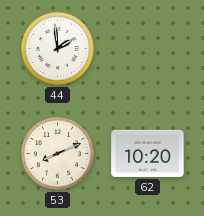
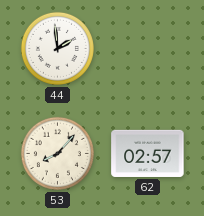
53: 8:11 -> 8:07 (57, 153)
62: 10:20 -> 02:57 (148, 153)
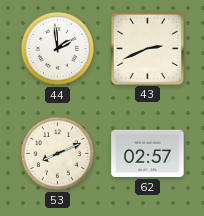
43: none -> 2:41 (147, 48)
53: 8:07 -> 8:11 (57, 153)
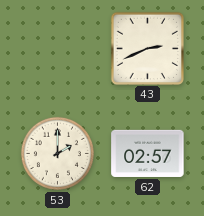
44: 1:59 -> none (57, 48)
53: 8:11 -> 2:00 (57, 153)
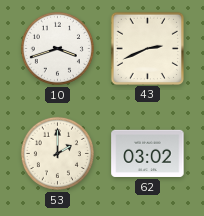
10: none -> 3:42 (57, 48)
62: 02:57 -> 03:02 (148, 153)
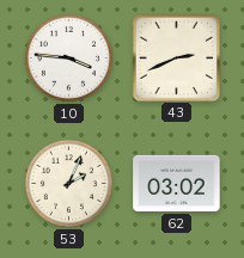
10: 3:42 -> 3:46 (68, 57)
53: 2:00 -> 2:04 (68, 183)
